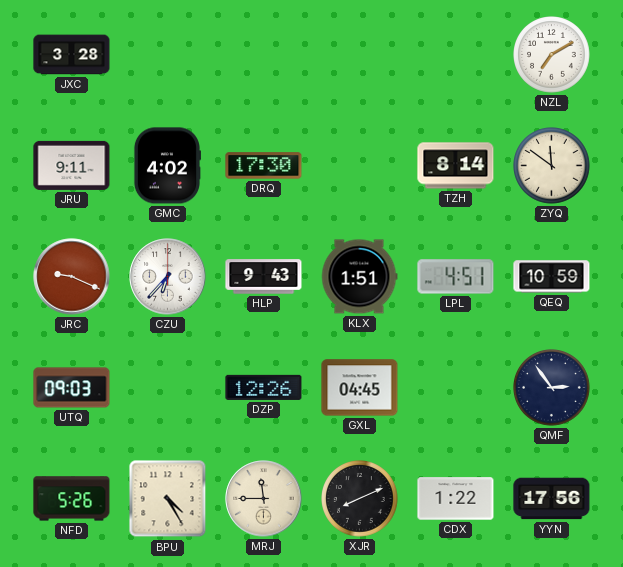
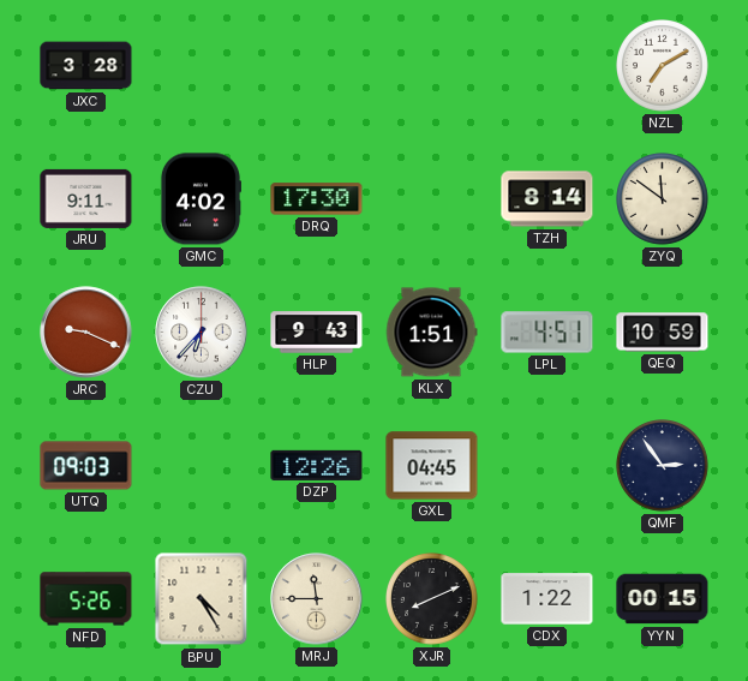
YYN: 17:56 -> 00:15 (663, 599)
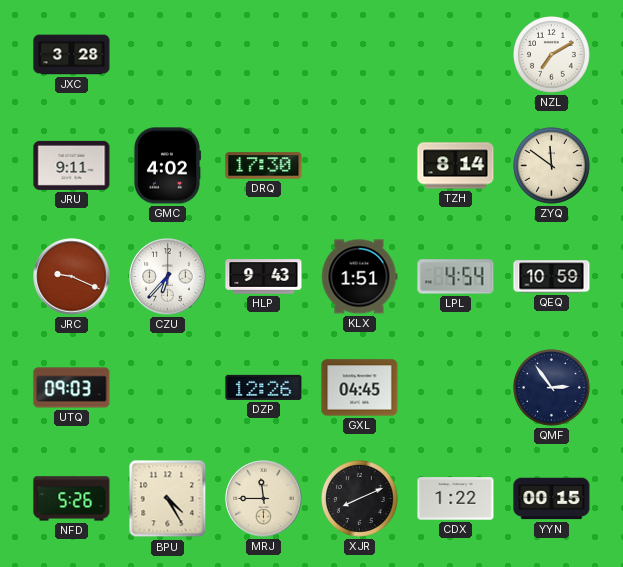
LPL: 4:51 -> 4:54 (456, 277)
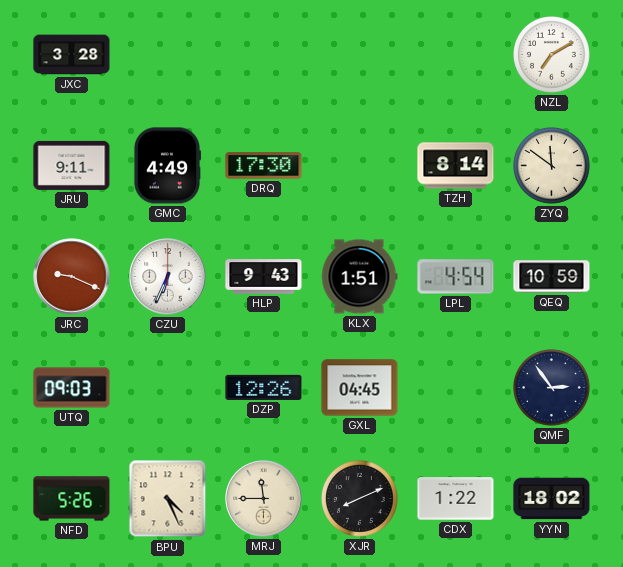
GMC: 4:02 -> 4:49 (166, 166)
CZU: 6:37 -> 6:34 (168, 277)
BPU: 4:25 -> 4:26 (168, 499)
YYN: 00:15 -> 18:02 (552, 499)
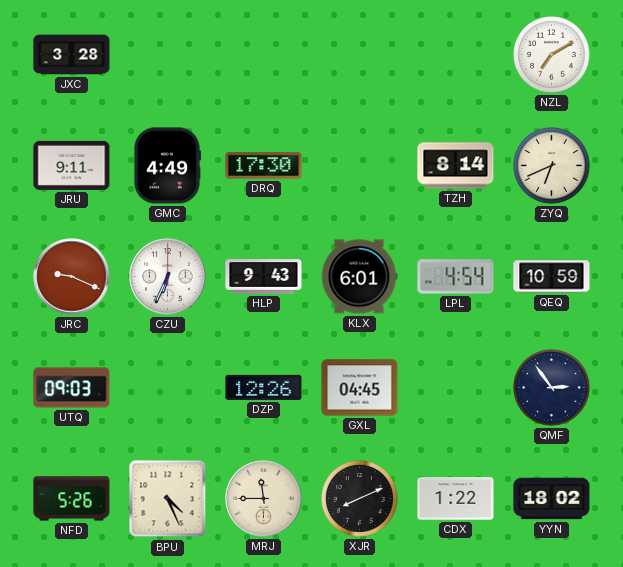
ZYQ: 11:51 -> 6:41 (552, 166)
KLX: 1:51 -> 6:01 (359, 277)
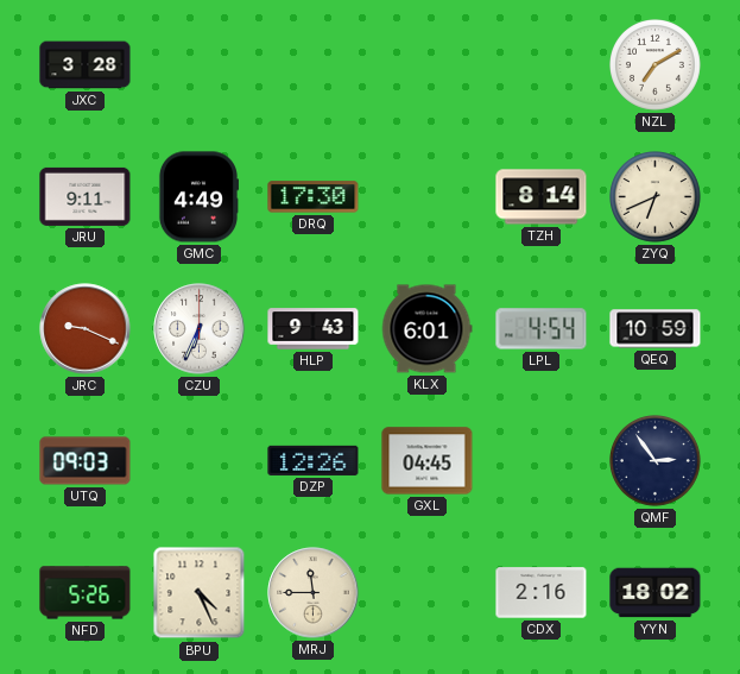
XJR: 8:11 -> none (360, 499)
CDX: 1:22 -> 2:16 (542, 593)
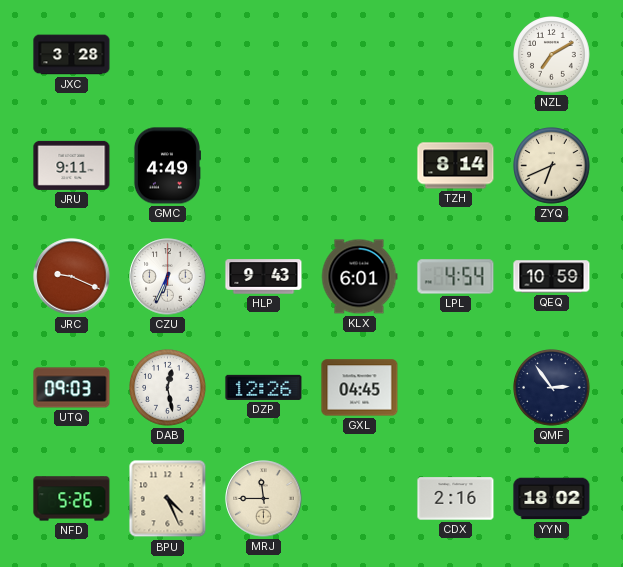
DRQ: 17:30 -> none (314, 197)
DAB: none -> 12:28 (168, 388)
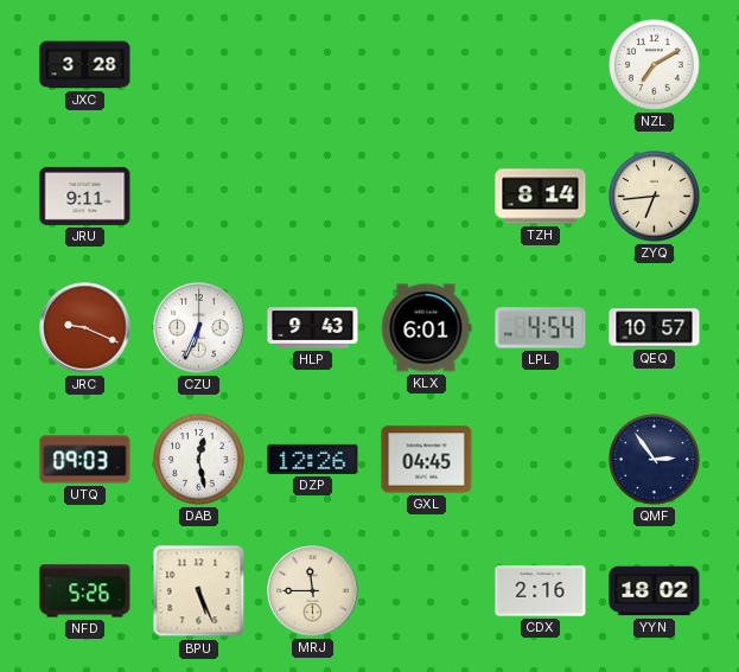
GMC: 4:49 -> none (166, 166)
ZYQ: 6:41 -> 6:44 (655, 197)
QEQ: 10:59 -> 10:57 (655, 328)
BPU: 4:26 -> 5:26 (199, 591)
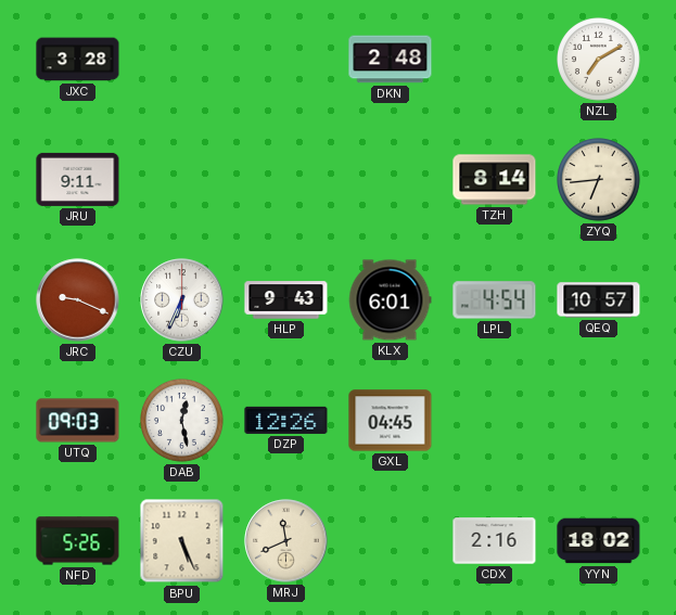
DKN: none -> 2:48 (391, 60)
QMF: 2:54 -> none (655, 460)
MRJ: 11:45 -> 11:41 (286, 541)
